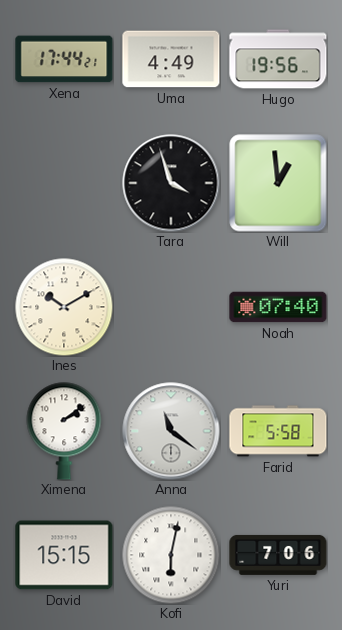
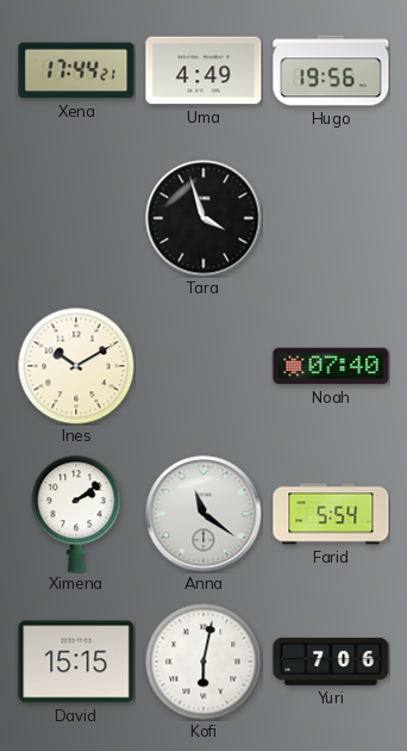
Will: 12:59 -> none (278, 183)
Farid: 5:58 -> 5:54 (331, 514)
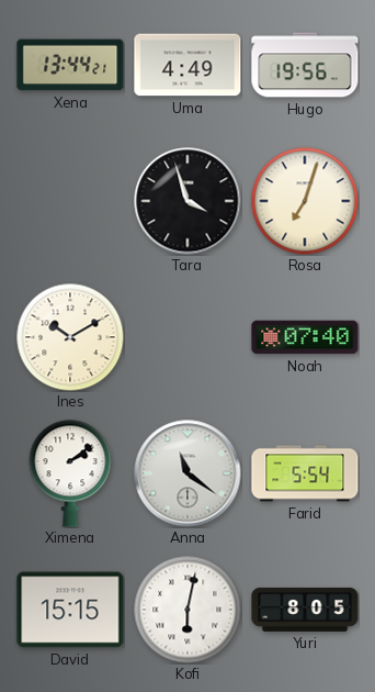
Xena: 17:44 -> 13:44 (70, 65)
Rosa: none -> 7:03 (305, 201)
Yuri: 7:06 -> 8:05 (305, 610)
